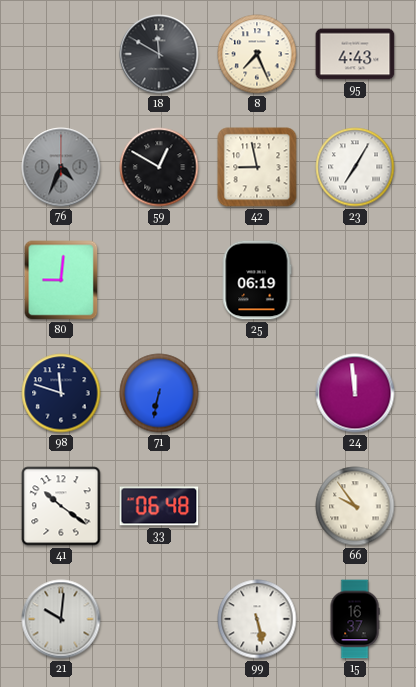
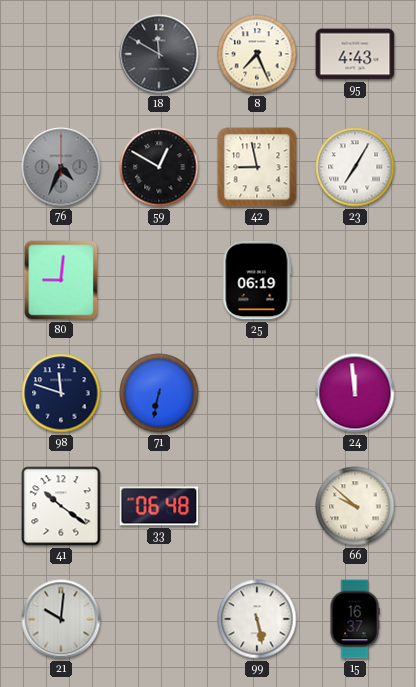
66: 9:54 -> 9:52 (355, 506)
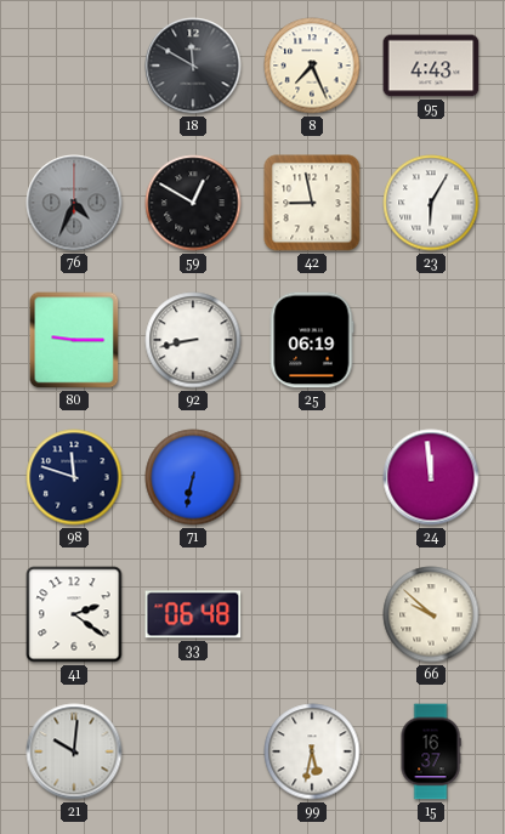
23: 7:05 -> 6:05 (431, 203)
80: 9:01 -> 9:15 (74, 340)
92: none -> 8:43 (193, 340)
41: 10:21 -> 2:21 (74, 614)
99: 5:28 -> 5:32 (312, 751)
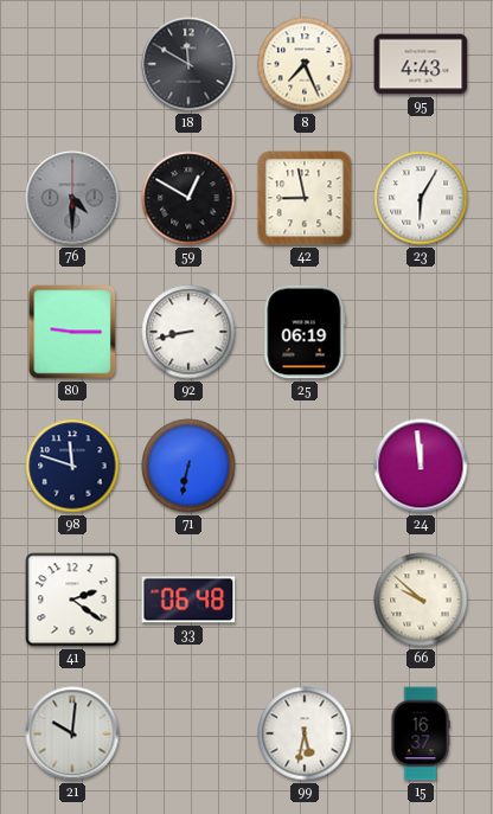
76: 4:34 -> 4:30 (72, 198)
